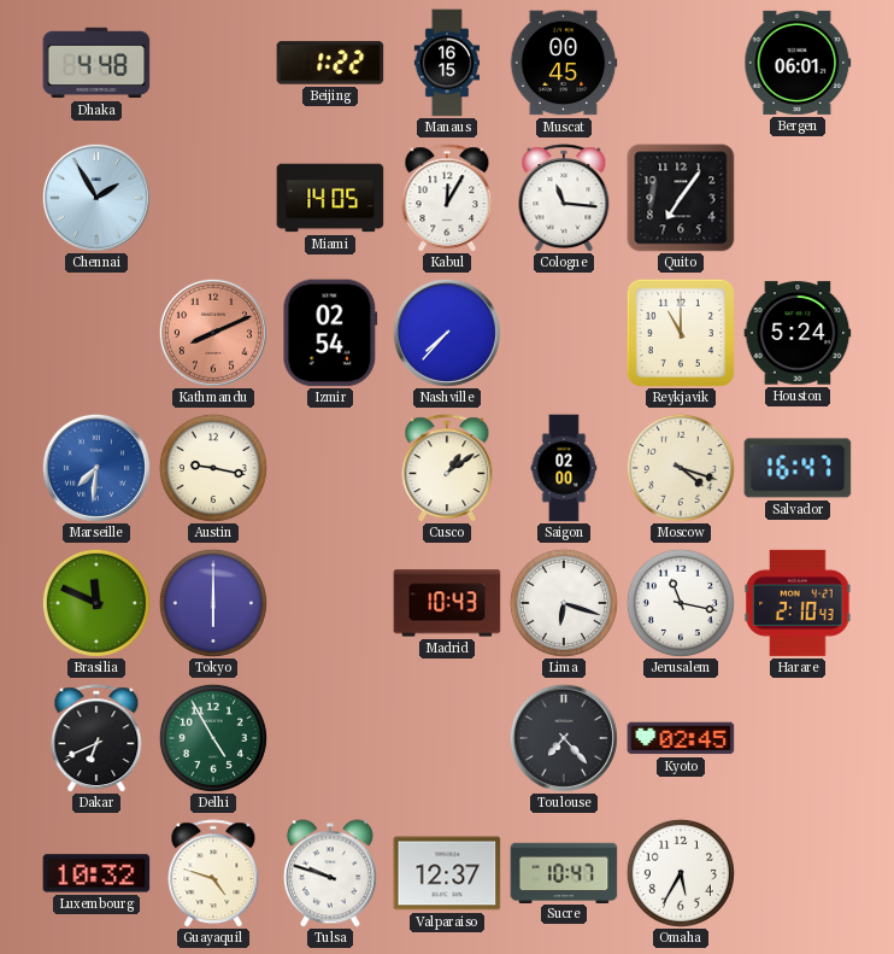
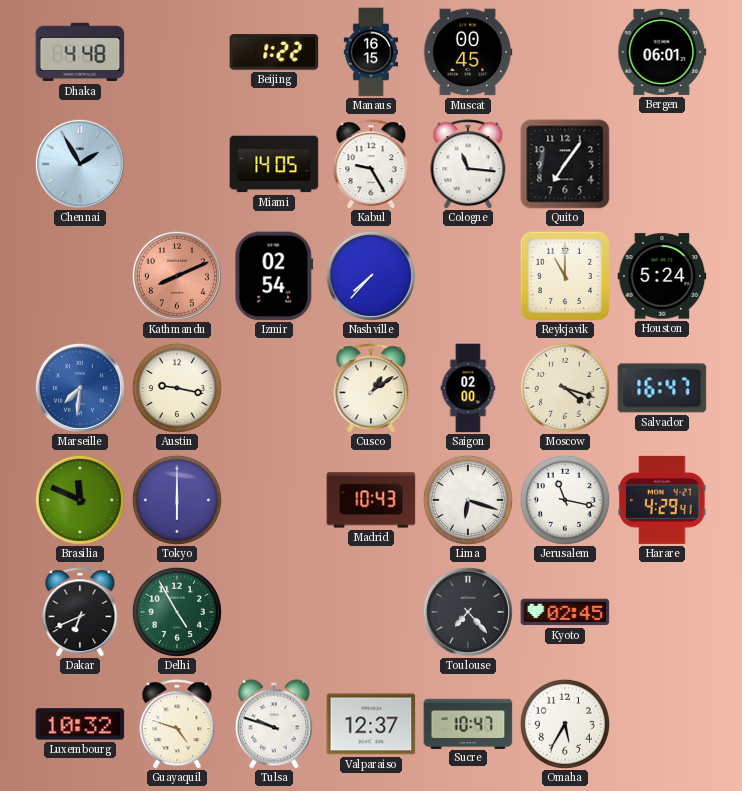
Kabul: 12:05 -> 9:25 (371, 164)
Harare: 2:10 -> 4:29 (662, 500)
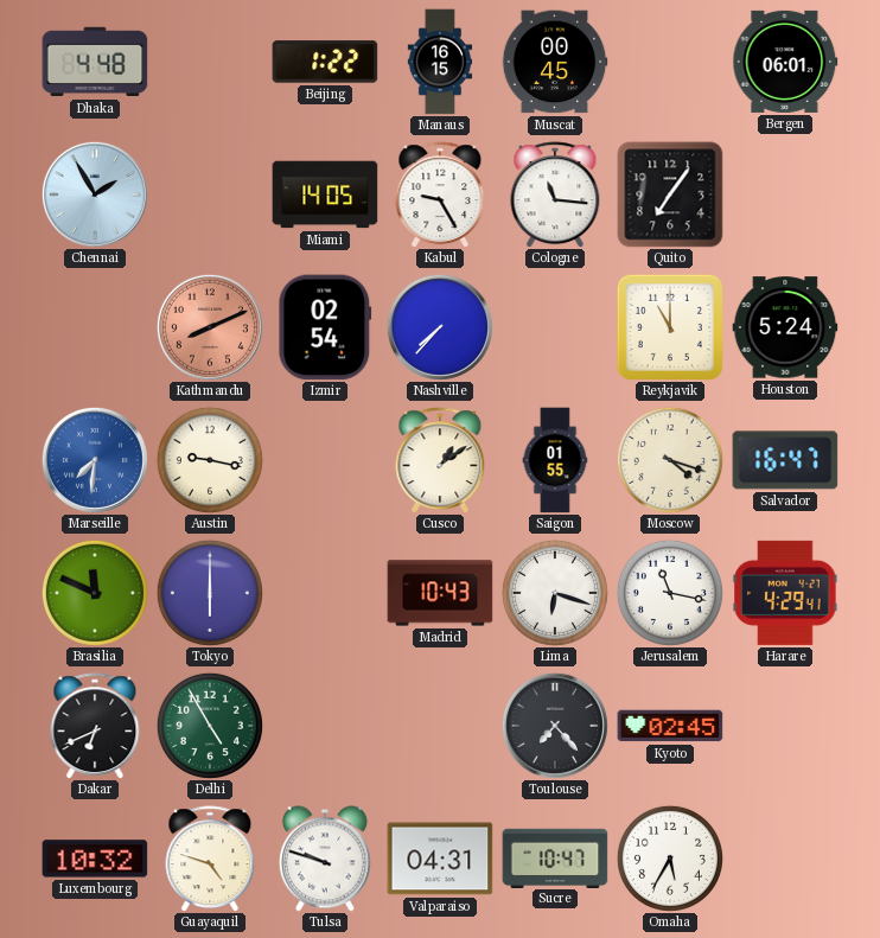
Saigon: 02:00 -> 01:55 (555, 460)
Valparaiso: 12:37 -> 04:31 (440, 859)
